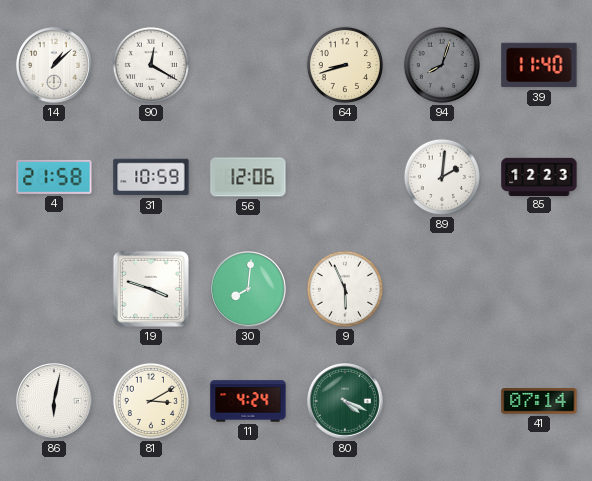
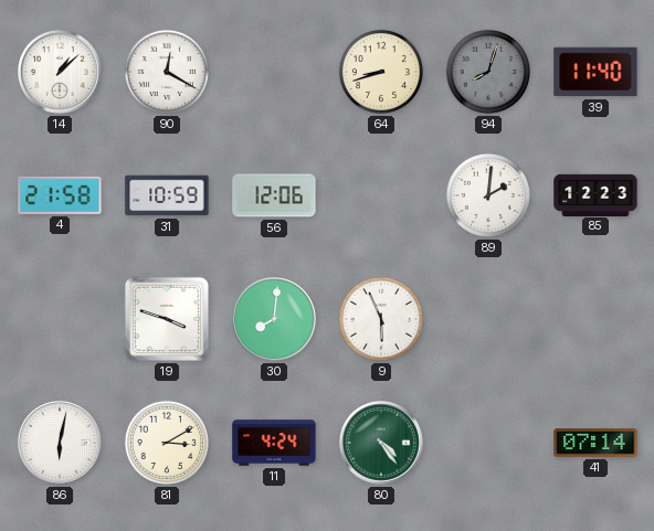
80: 4:19 -> 4:24 (382, 444)
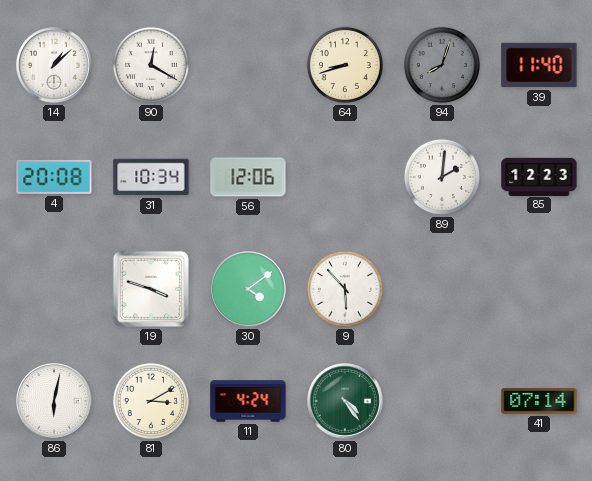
4: 21:58 -> 20:08 (54, 177)
31: 10:59 -> 10:34 (151, 177)
30: 8:01 -> 4:09 (249, 290)
9: 5:56 -> 5:53 (345, 289)
